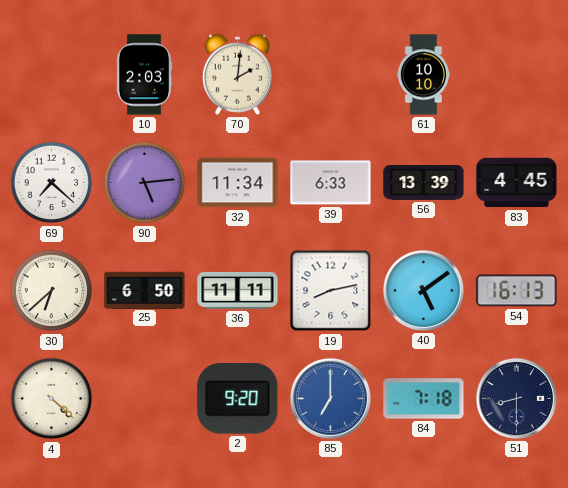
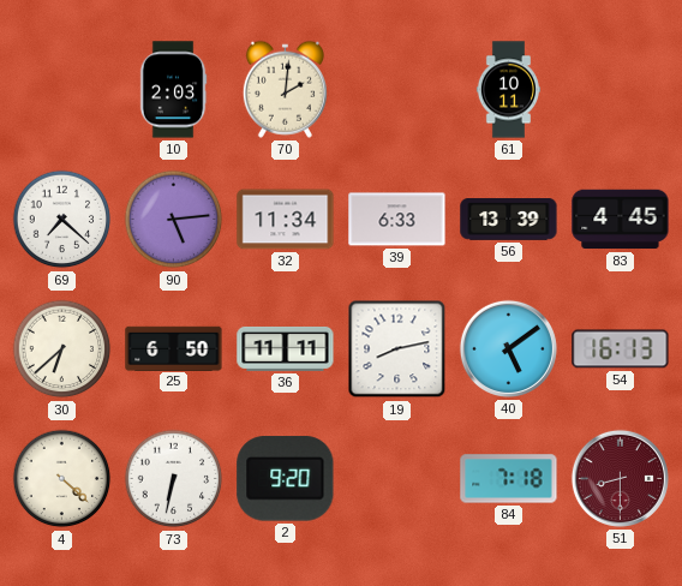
61: 10:10 -> 10:11 (508, 90)
73: none -> 6:32 (174, 479)
85: 7:00 -> none (330, 398)
51 dial: navy -> burgundy (620, 478)
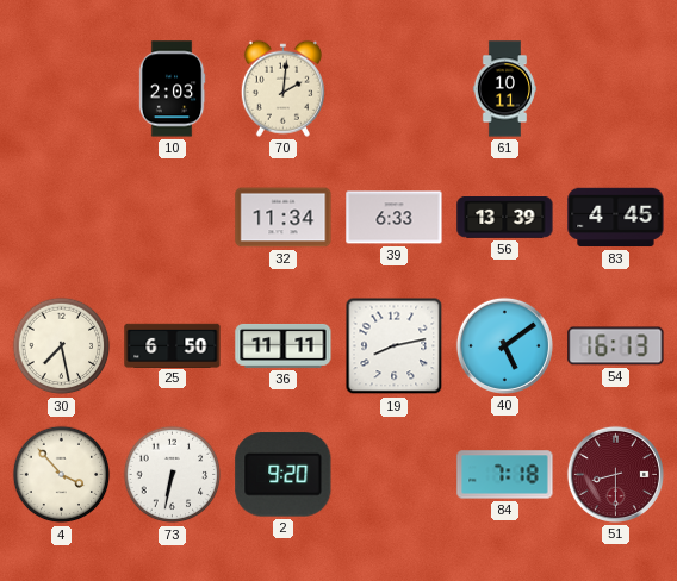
69: 7:22 -> none (62, 220)
90: 5:14 -> none (174, 220)
30: 6:38 -> 7:28 (62, 346)
4: 4:22 -> 3:53 (62, 475)
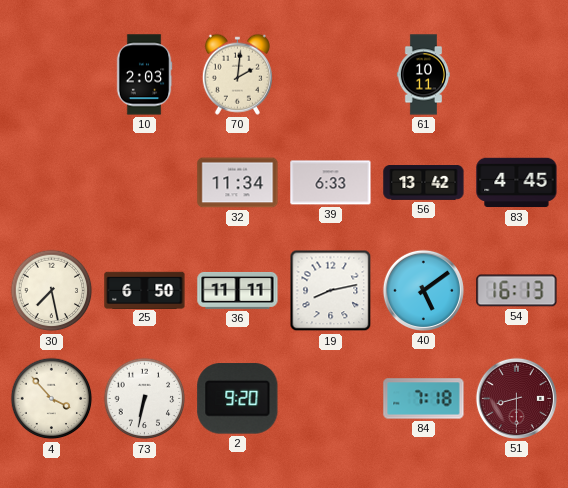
56: 13:39 -> 13:42 (424, 183)
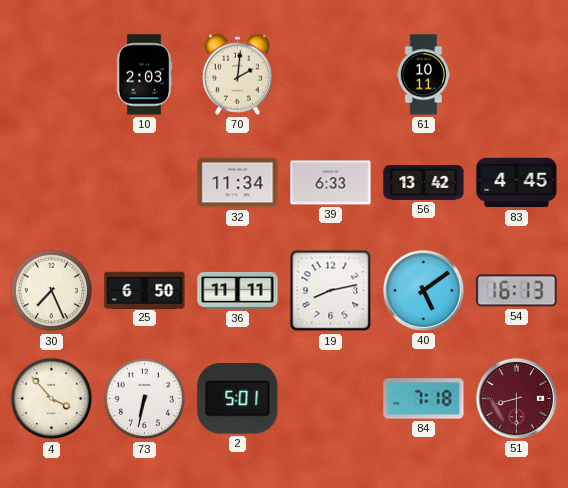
30: 7:28 -> 7:26 (52, 291)
2: 9:20 -> 5:01 (238, 399)
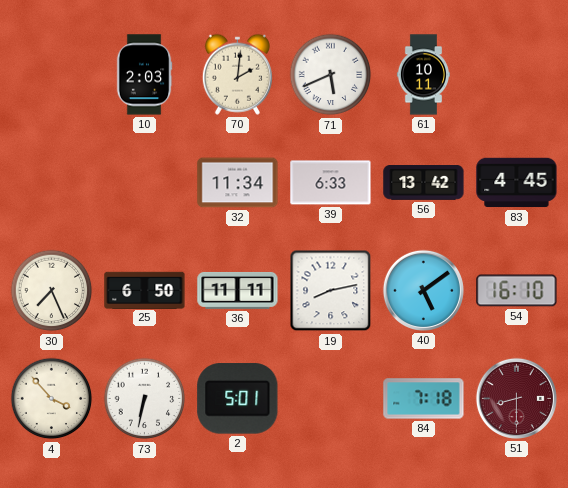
71: none -> 5:41 (331, 75)
54: 16:13 -> 16:10 (517, 291)
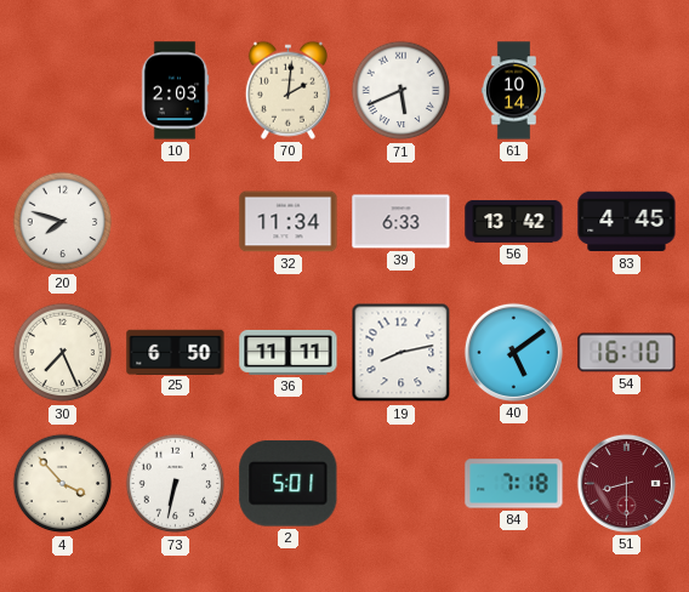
61: 10:11 -> 10:14 (513, 91)
20: none -> 7:48 (63, 222)
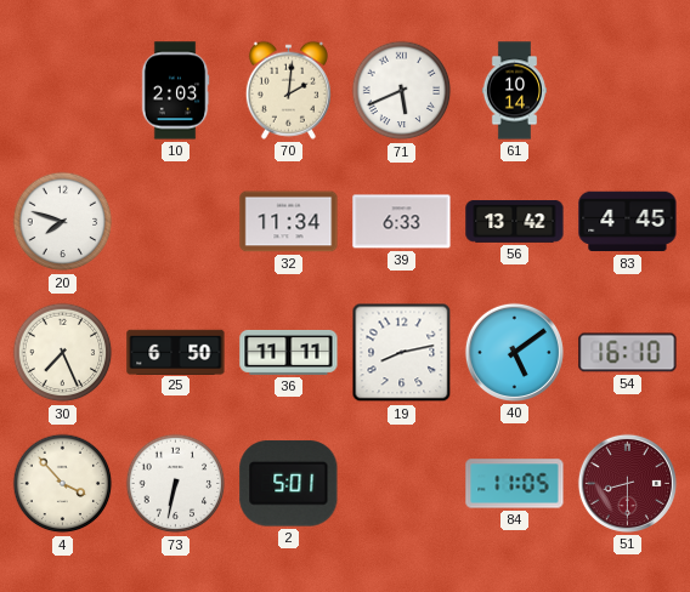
84: 7:18 -> 11:05 (515, 484)
